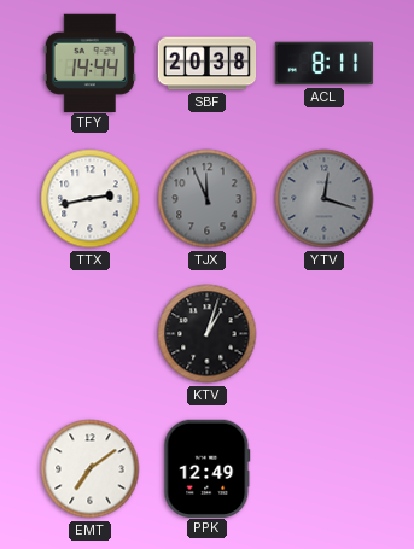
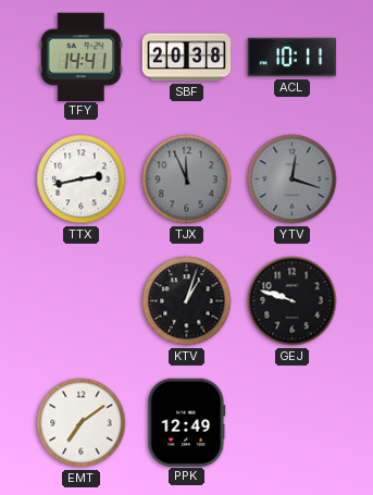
TFY: 14:44 -> 14:41 (80, 57)
ACL: 8:11 -> 10:11 (293, 58)
GEJ: none -> 9:48 (293, 301)
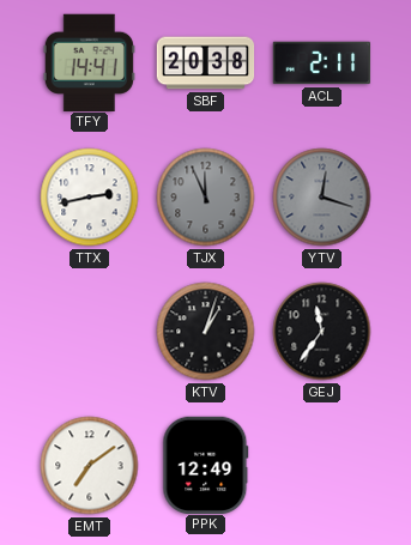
ACL: 10:11 -> 2:11 (322, 63)
GEJ: 9:48 -> 11:36 (322, 332)
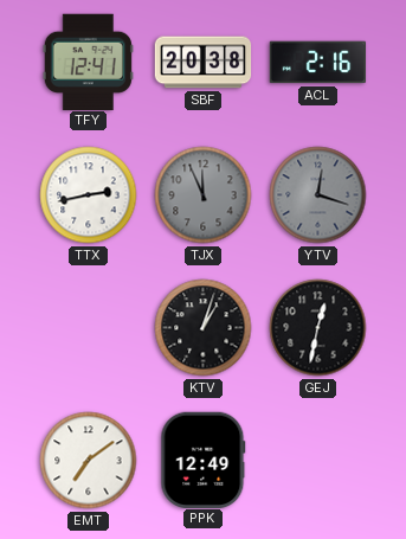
TFY: 14:41 -> 12:41 (88, 62)
ACL: 2:11 -> 2:16 (318, 63)
GEJ: 11:36 -> 12:32 (318, 328)
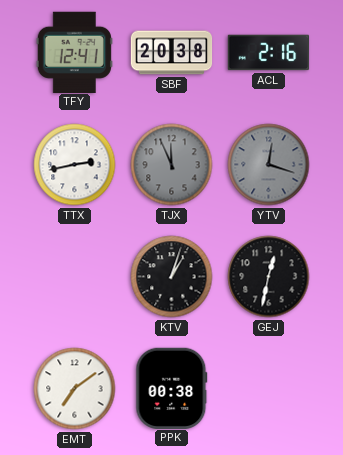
PPK: 12:49 -> 00:38 (172, 388)
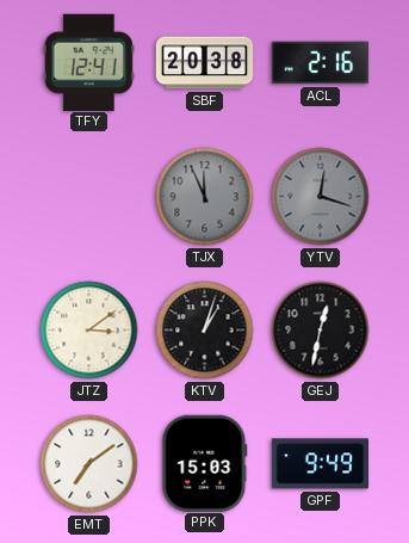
TTX: 2:43 -> none (75, 165)
JTZ: none -> 3:09 (89, 331)
PPK: 00:38 -> 15:03 (205, 463)
GPF: none -> 9:49 (320, 464)
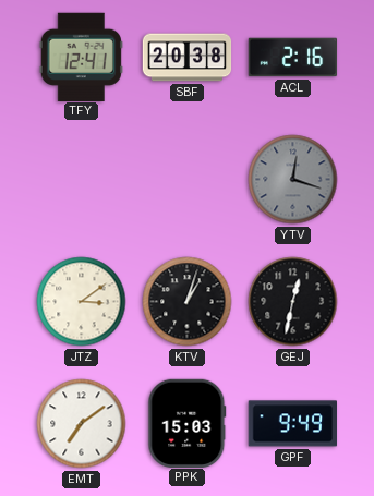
TJX: 11:56 -> none (205, 197)
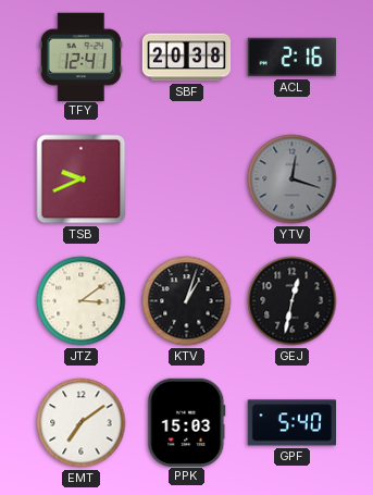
TSB: none -> 9:41 (82, 180)
GPF: 9:49 -> 5:40 (291, 423)
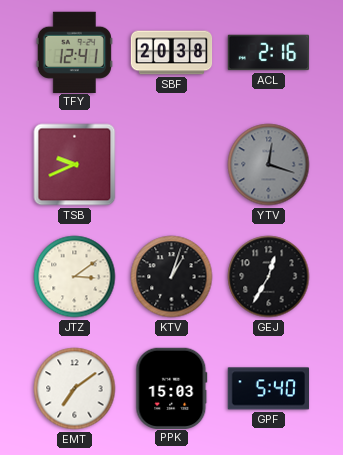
GEJ: 12:32 -> 12:35 (269, 277)
